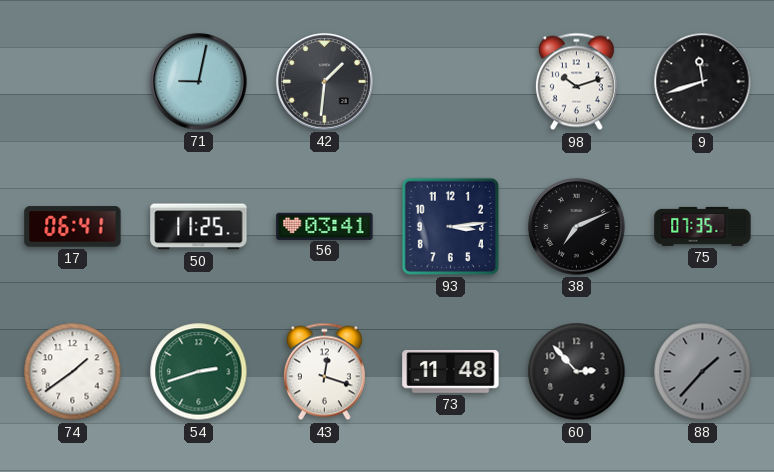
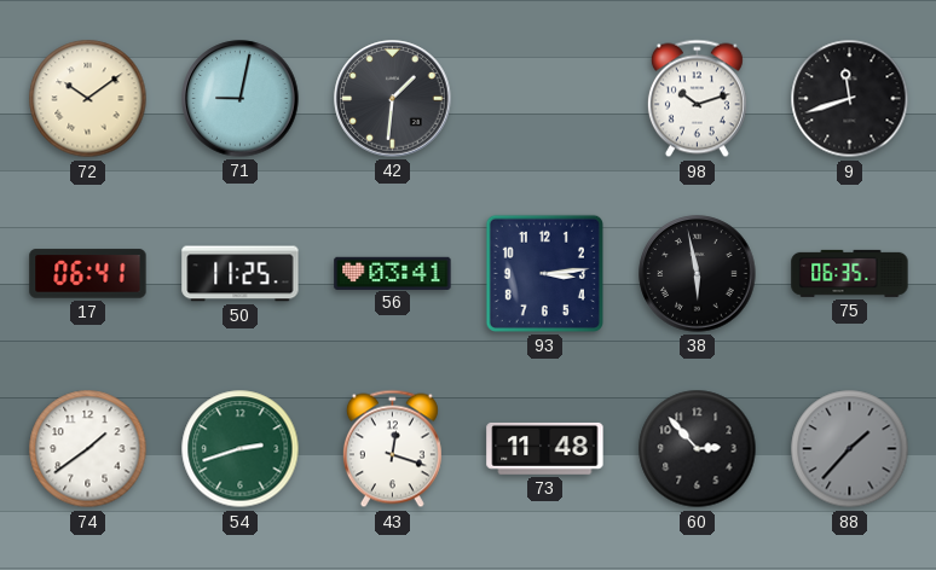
72: none -> 10:09 (88, 99)
38: 7:11 -> 5:58 (698, 274)
75: 07:35 -> 06:35 (850, 273)
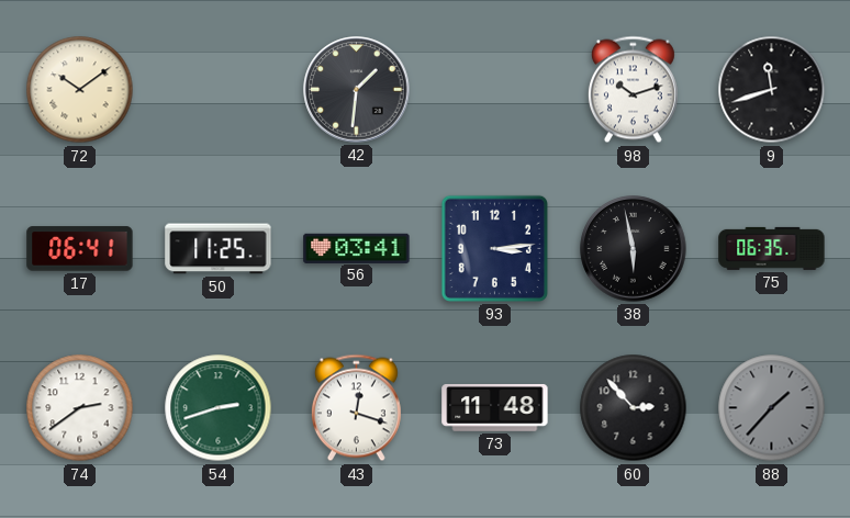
71: 9:02 -> none (241, 99)
74: 1:39 -> 2:39 (80, 408)
